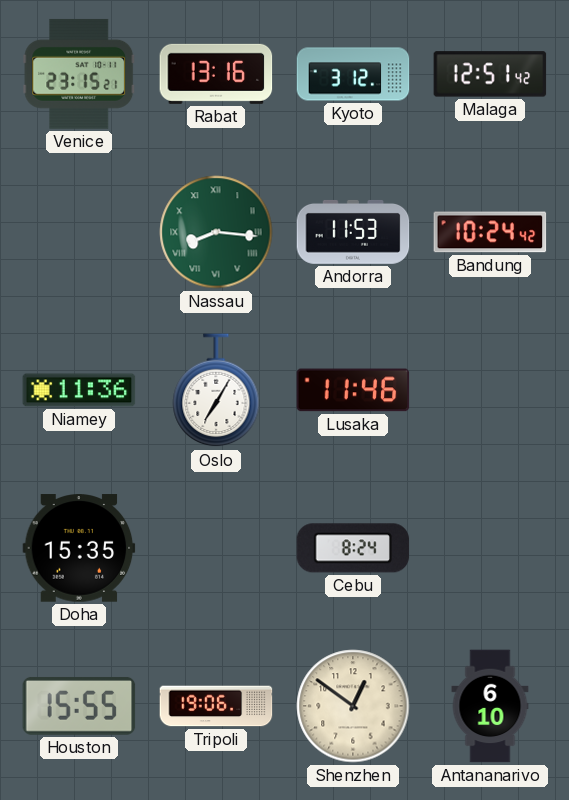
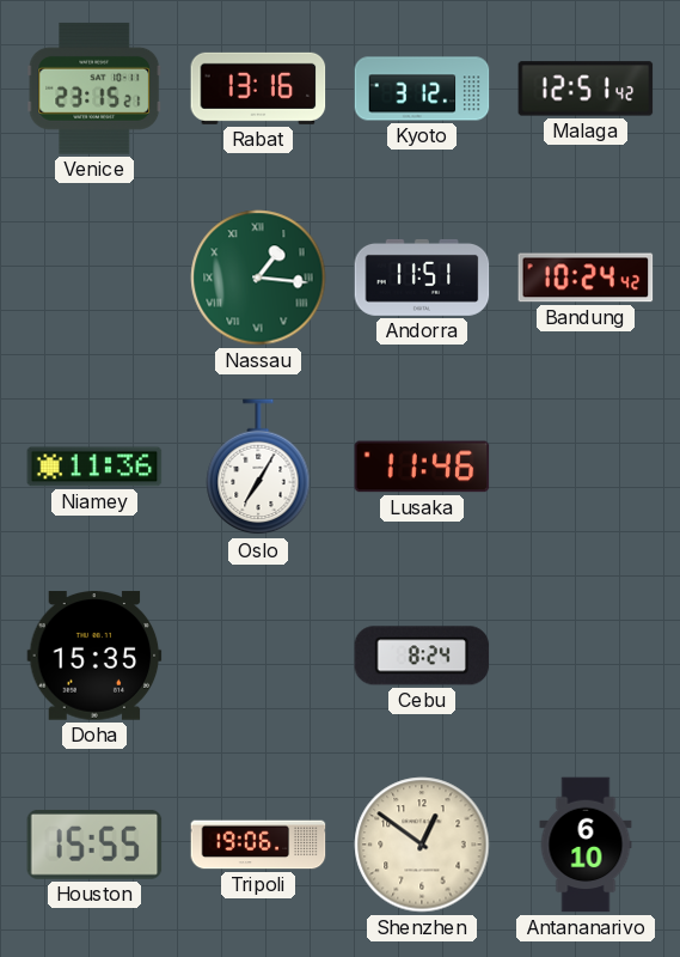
Nassau: 8:16 -> 1:16 (258, 278)
Andorra: 11:53 -> 11:51 (422, 278)
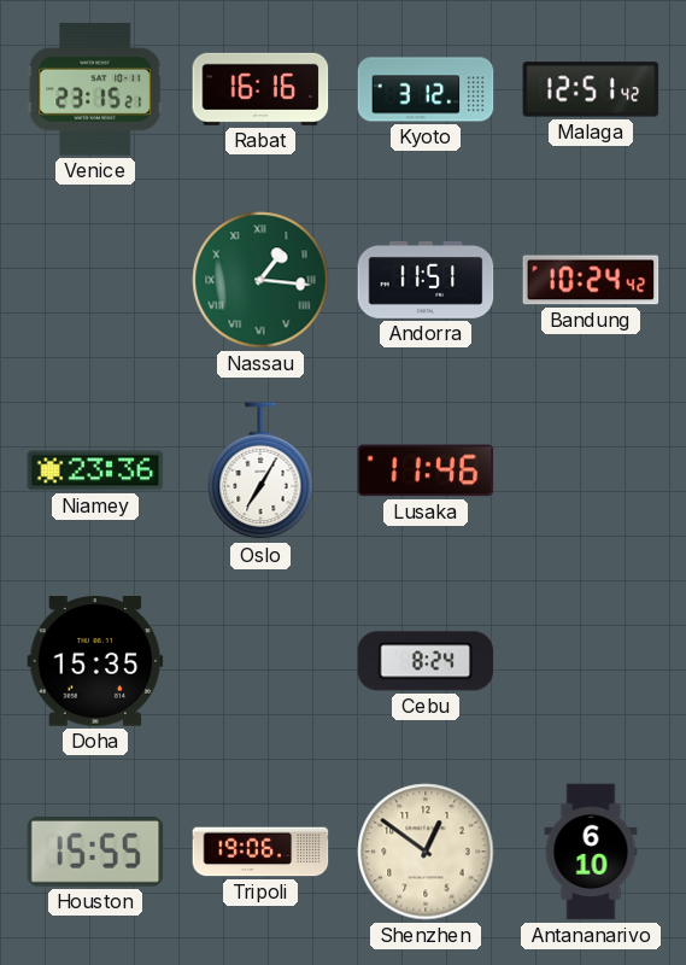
Rabat: 13:16 -> 16:16 (260, 89)
Niamey: 11:36 -> 23:36 (95, 470)
